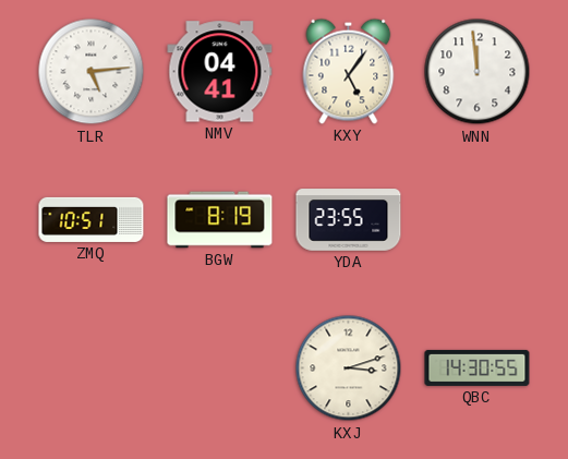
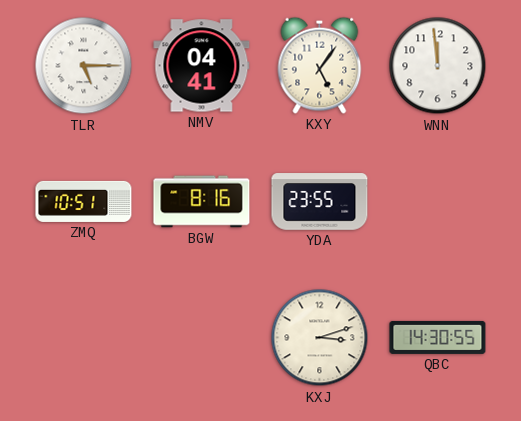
TLR: 5:14 -> 5:15 (84, 66)
BGW: 8:19 -> 8:16 (202, 202)
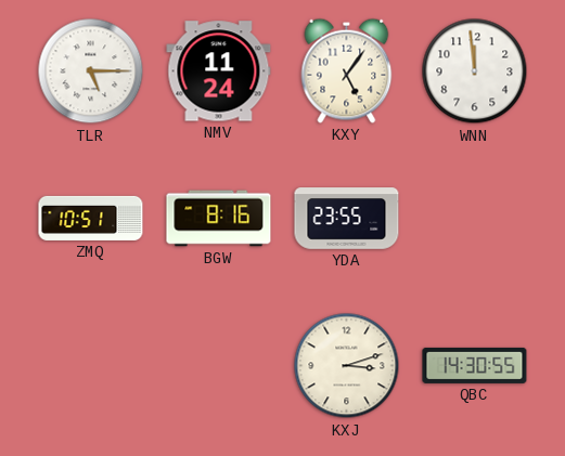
NMV: 04:41 -> 11:24 (219, 71)
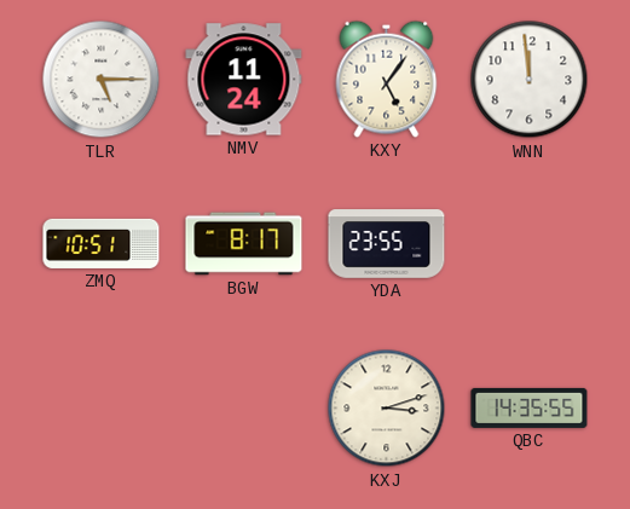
BGW: 8:16 -> 8:17 (244, 244)
QBC: 14:30 -> 14:35 (530, 407)
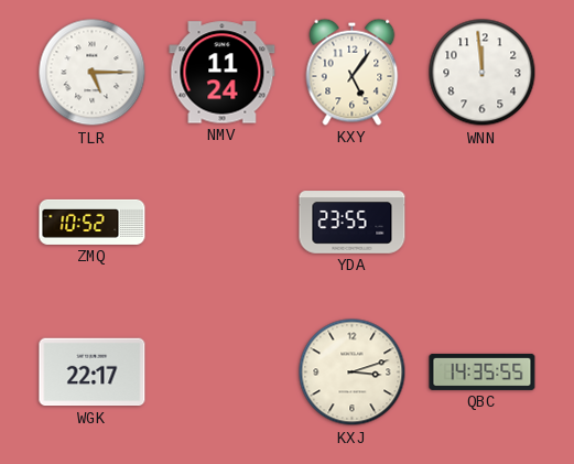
ZMQ: 10:51 -> 10:52 (93, 222)
BGW: 8:17 -> none (244, 244)
WGK: none -> 22:17 (93, 373)
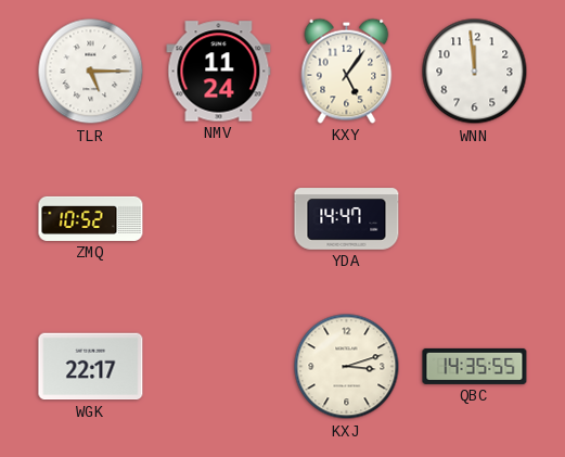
YDA: 23:55 -> 14:47 (347, 219)
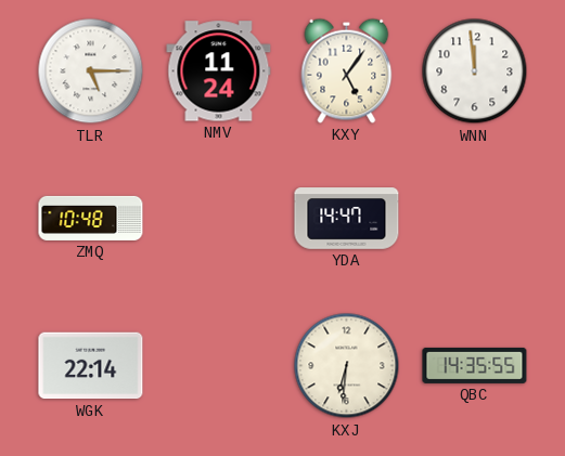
ZMQ: 10:52 -> 10:48 (91, 218)
WGK: 22:17 -> 22:14 (91, 366)
KXJ: 3:12 -> 6:31 (347, 366)
